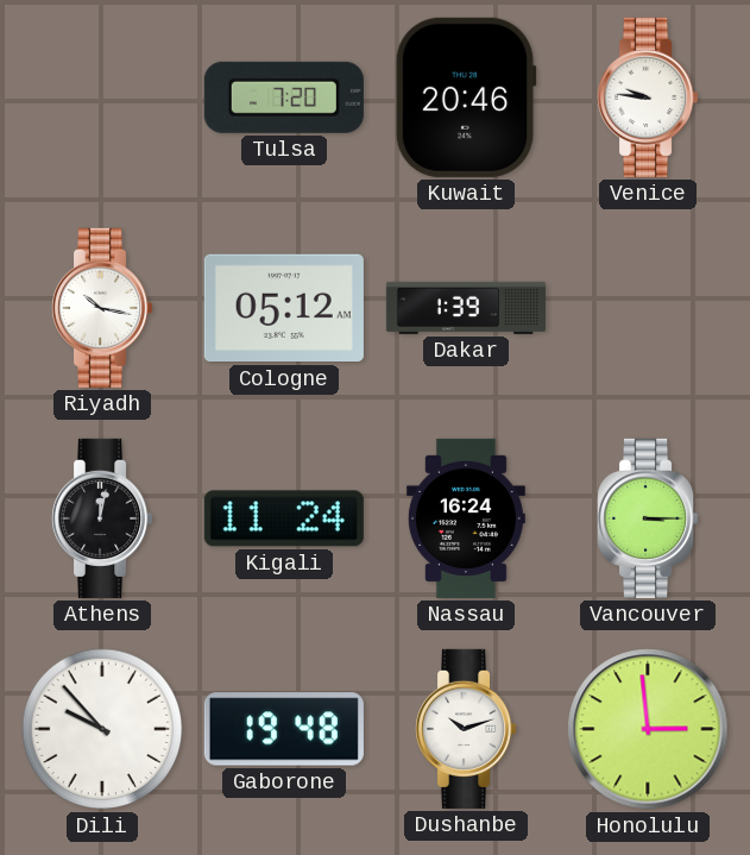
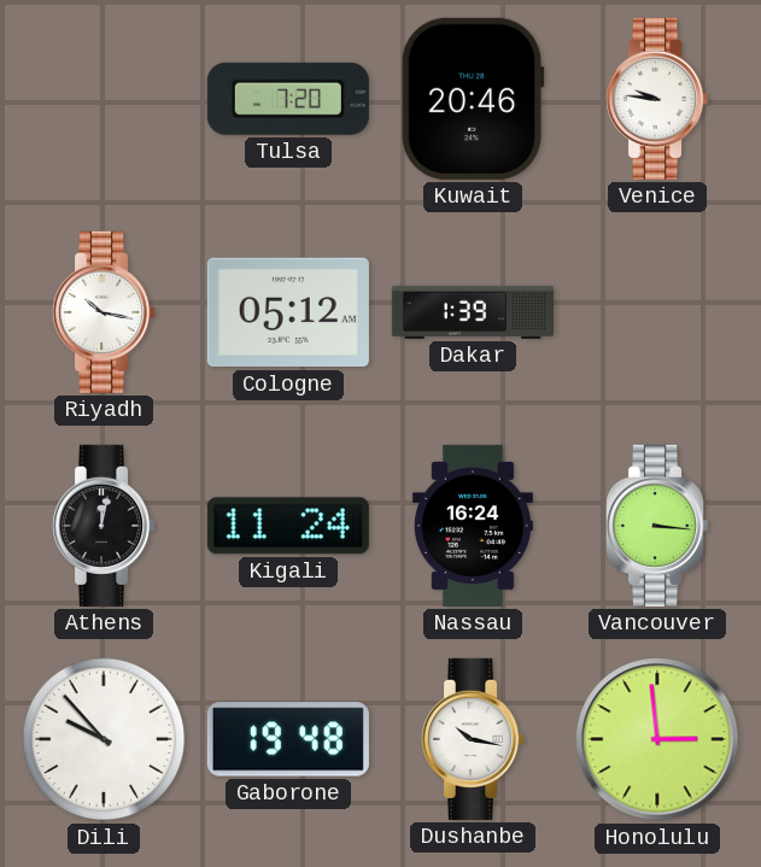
Vancouver: 3:15 -> 3:16 (658, 526)
Dushanbe: 10:12 -> 10:17 (474, 739)
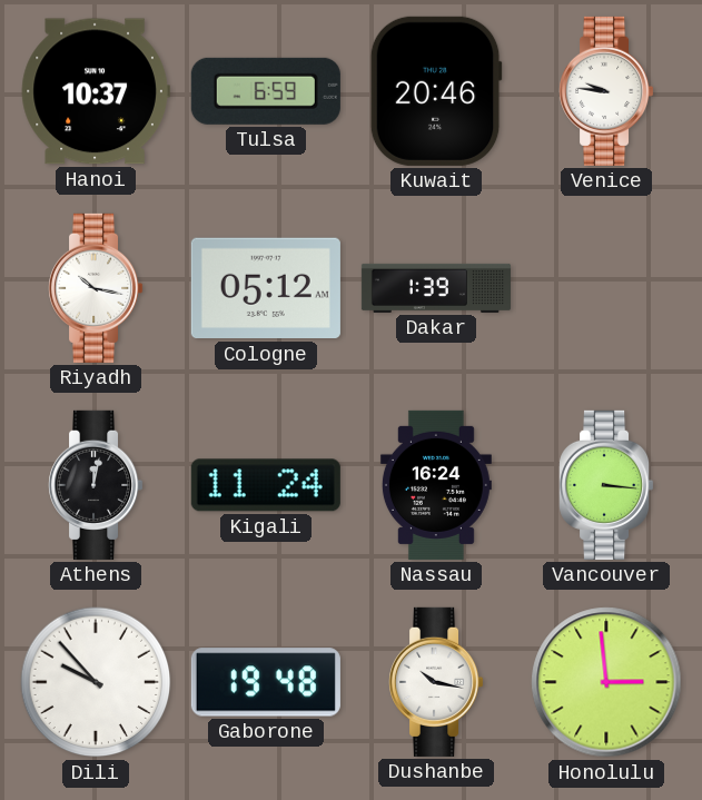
Hanoi: none -> 10:37 (96, 91)
Tulsa: 7:20 -> 6:59 (266, 91)
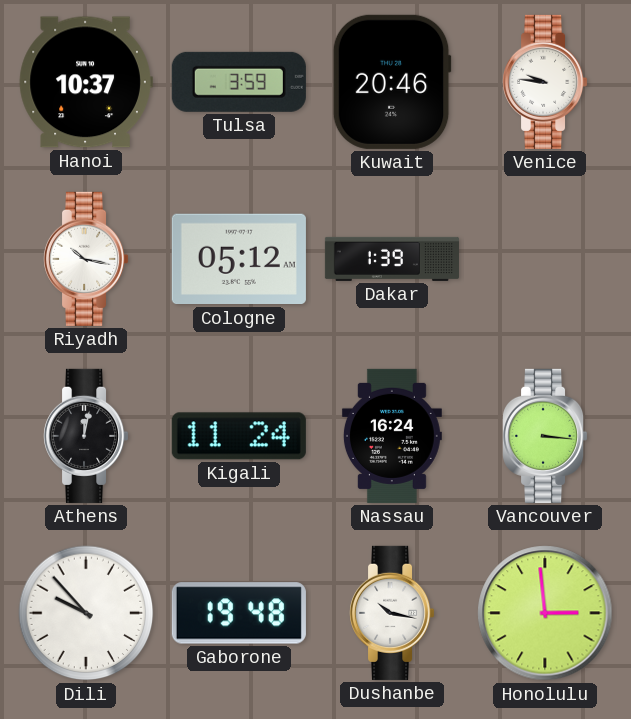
Tulsa: 6:59 -> 3:59 (239, 82)
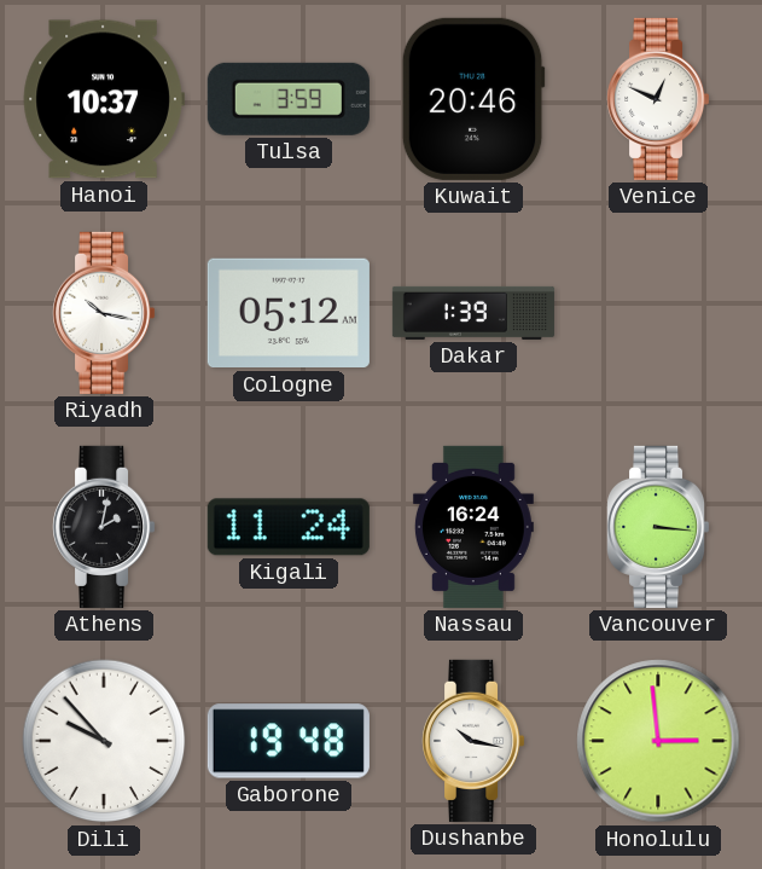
Venice: 9:46 -> 12:49 (659, 99)
Athens: 12:02 -> 2:02 (105, 527)
